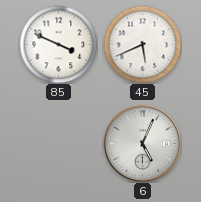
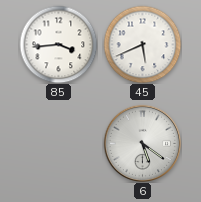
85: 3:49 -> 3:44 (58, 44)
6: 5:04 -> 5:21 (142, 143)
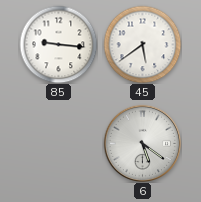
85: 3:44 -> 9:16 (58, 44)
45: 5:41 -> 5:39 (142, 44)
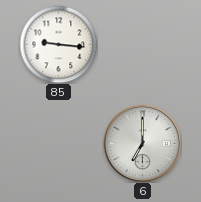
45: 5:39 -> none (142, 44)
6: 5:21 -> 7:00 (142, 143)
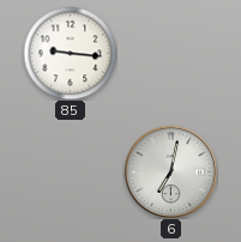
6: 7:00 -> 7:02 (170, 171)
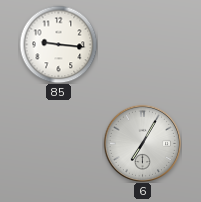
6: 7:02 -> 7:05 (142, 143)
